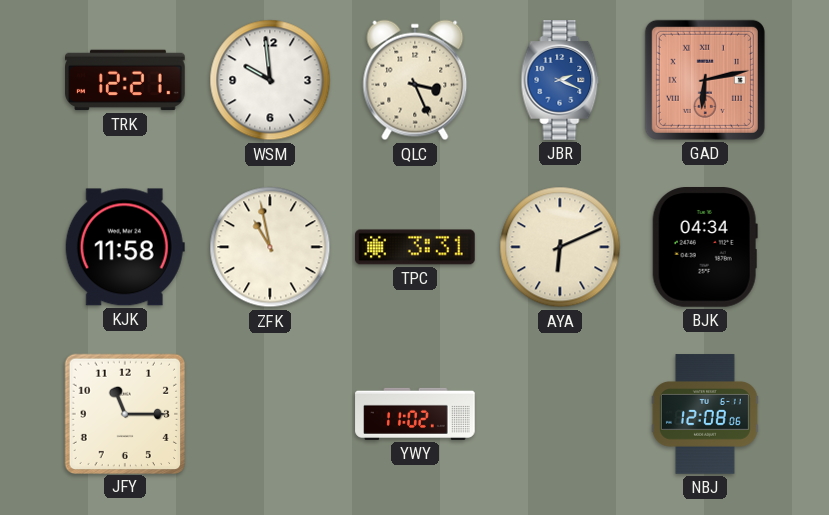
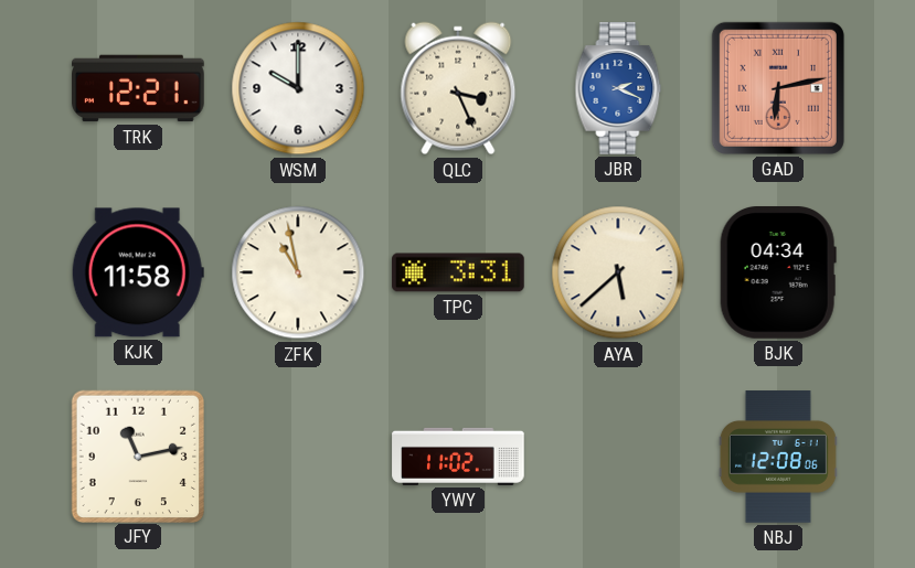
WSM: 9:59 -> 10:00 (298, 88)
AYA: 6:11 -> 5:38 (618, 272)
JFY: 11:15 -> 11:13 (137, 456)
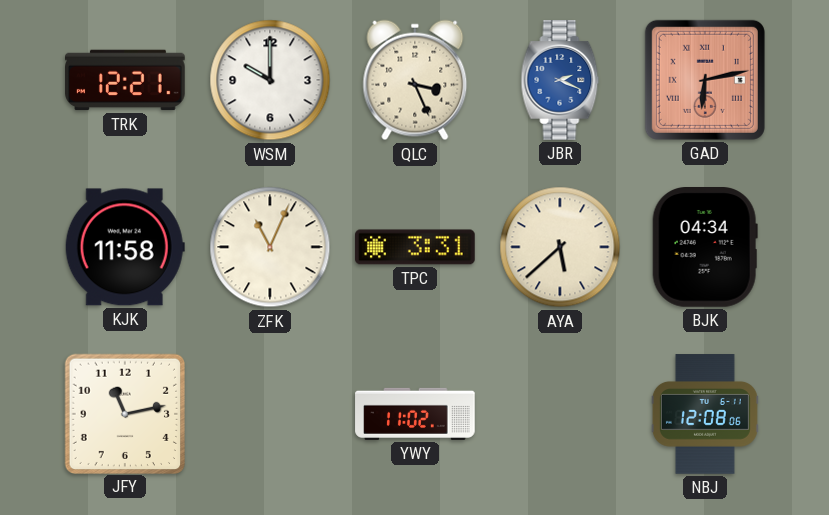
ZFK: 10:58 -> 11:04 (270, 247)
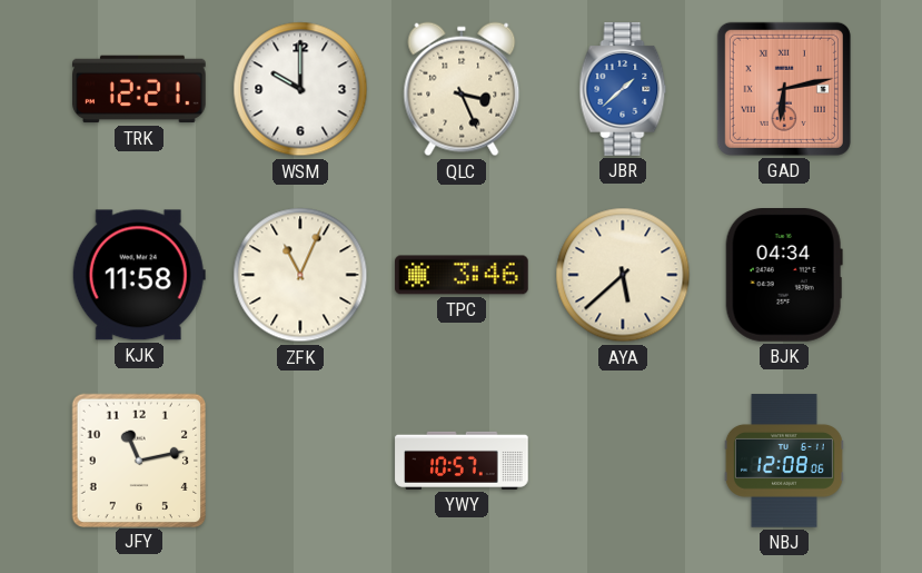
JBR: 2:19 -> 1:38 (623, 89)
TPC: 3:31 -> 3:46 (462, 275)
YWY: 11:02 -> 10:57 (462, 461)
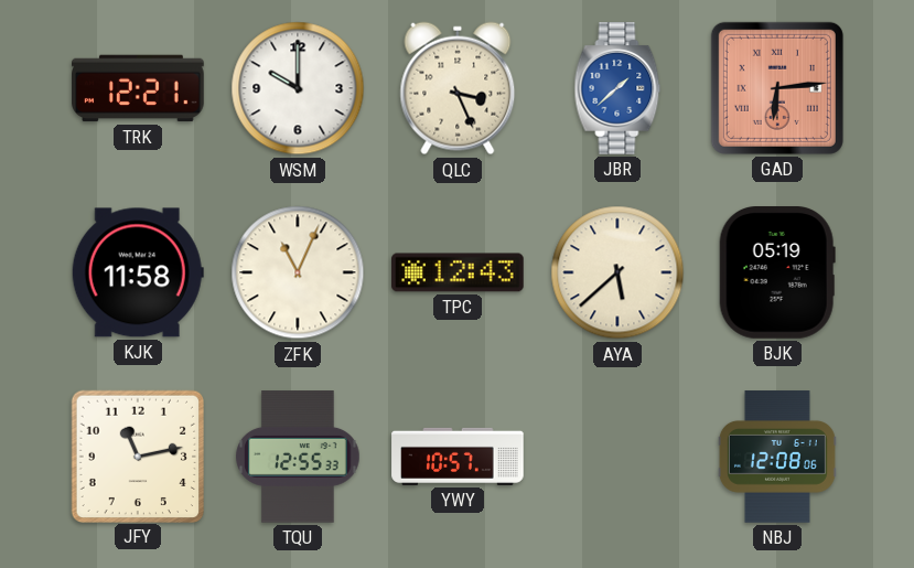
GAD: 6:13 -> 6:14 (777, 88)
TPC: 3:46 -> 12:43 (458, 272)
BJK: 04:34 -> 05:19 (777, 274)
TQU: none -> 12:55 (298, 457)
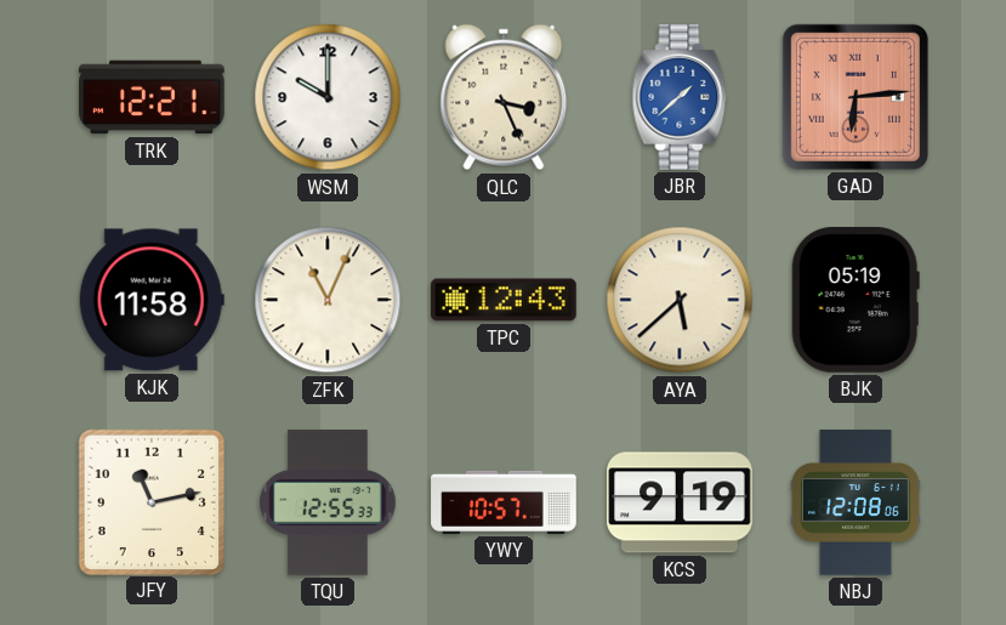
KCS: none -> 9:19 (680, 502)
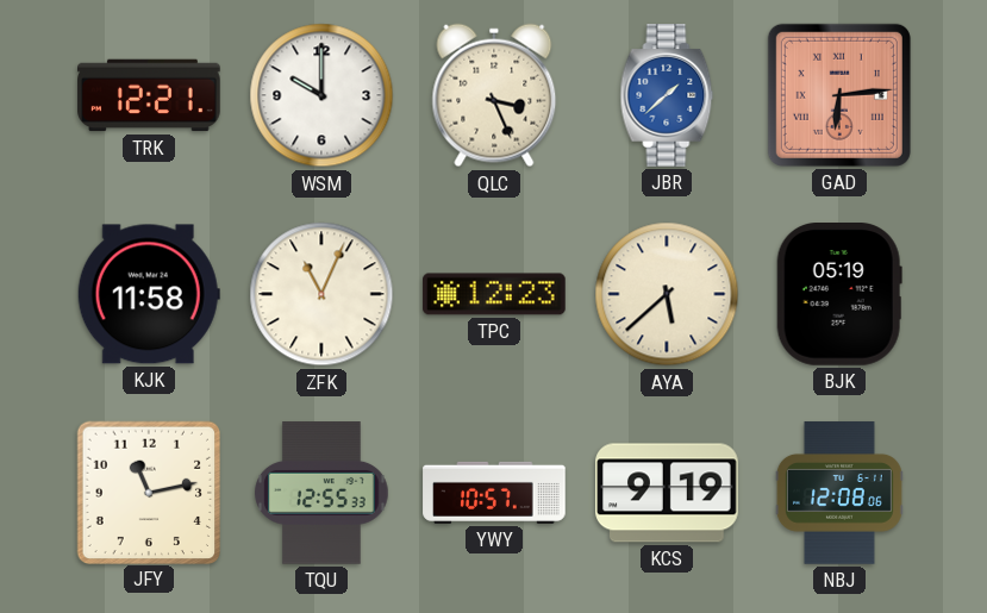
TPC: 12:43 -> 12:23 (494, 294)
